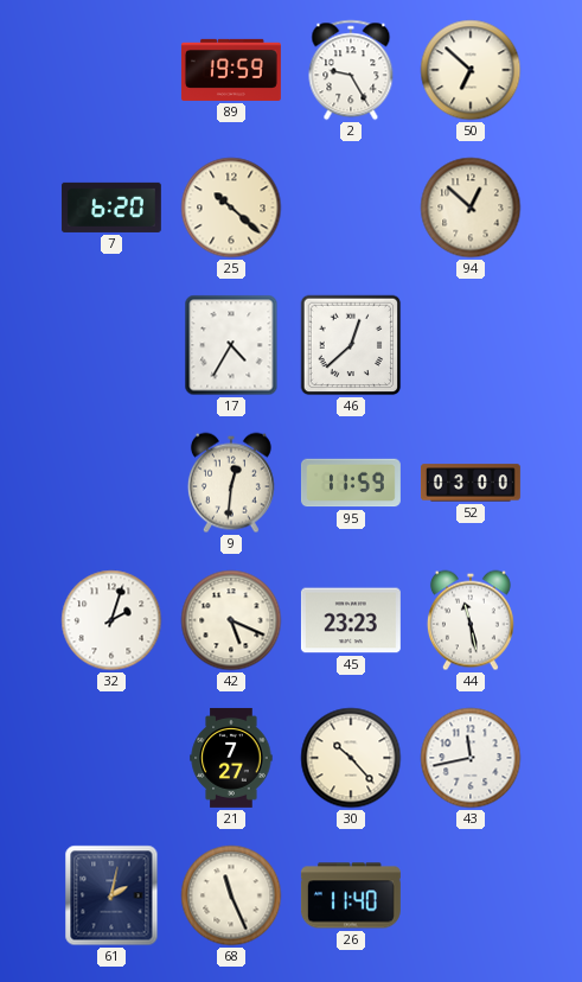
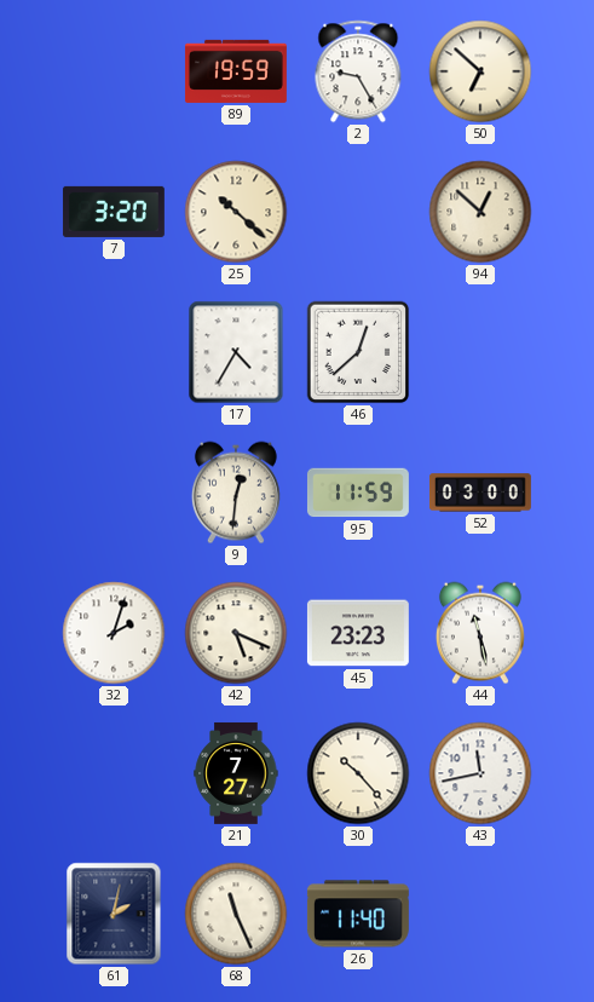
7: 6:20 -> 3:20 (114, 212)
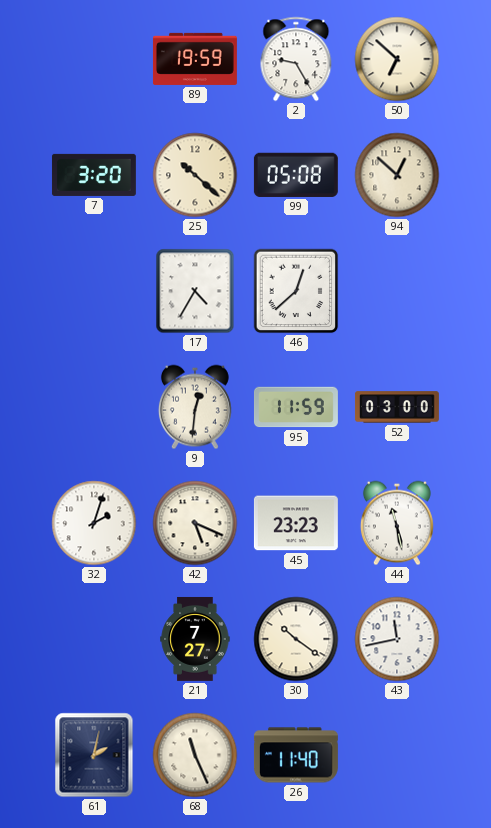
99: none -> 05:08 (296, 175)
30: 10:23 -> 10:21 (296, 639)
